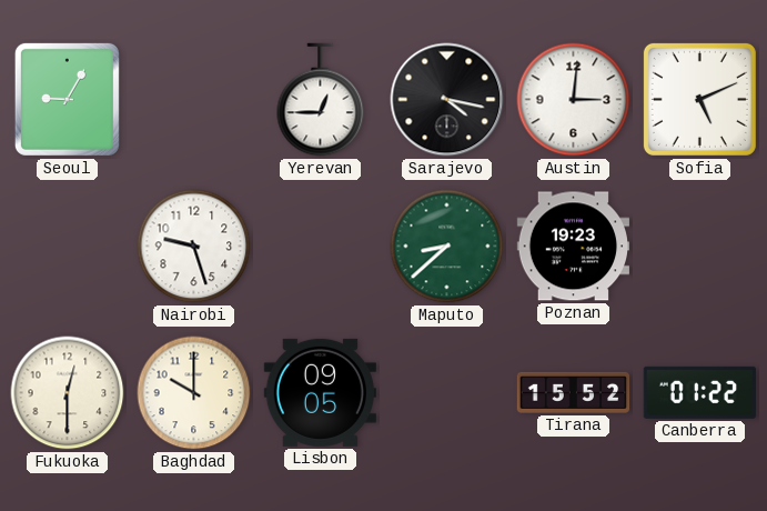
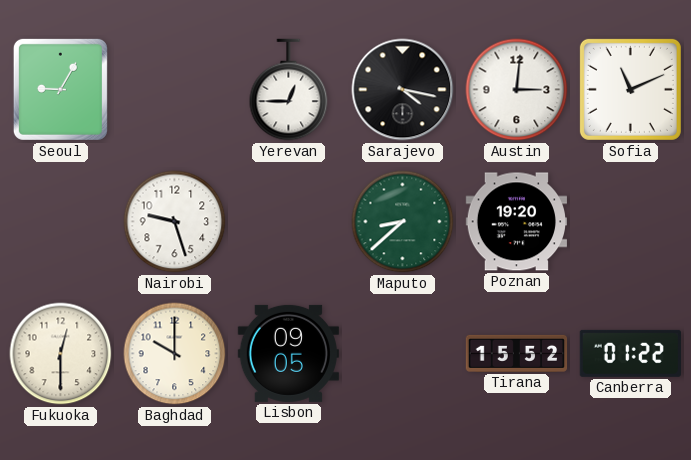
Sofia: 5:11 -> 11:11 (630, 89)
Poznan: 19:23 -> 19:20 (516, 222)
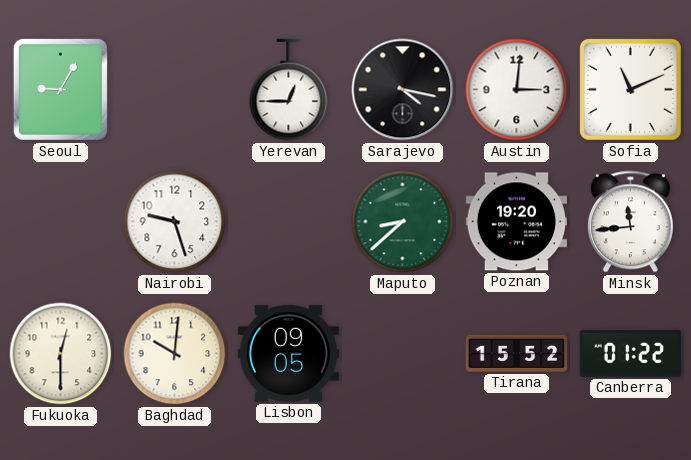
Minsk: none -> 11:44 (630, 222)
Baghdad: 10:00 -> 10:01 (175, 354)
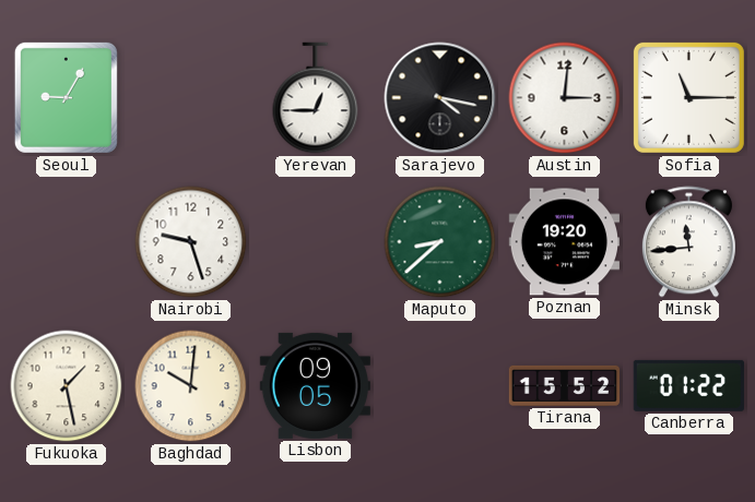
Sofia: 11:11 -> 11:15 (688, 97)
Fukuoka: 12:30 -> 1:28 (67, 386)
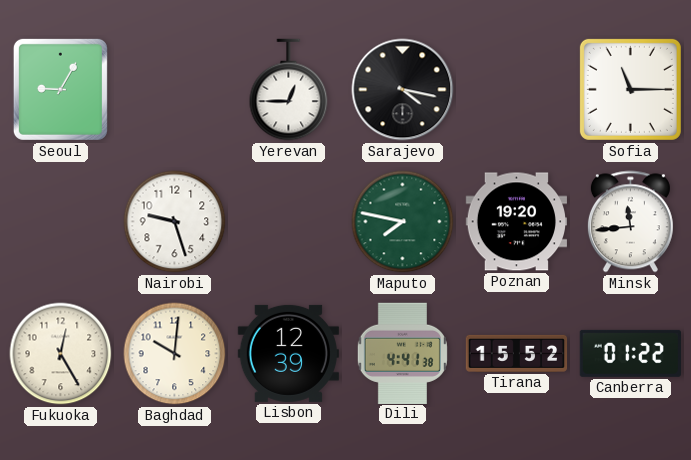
Austin: 3:01 -> none (565, 98)
Maputo: 8:38 -> 7:47 (403, 222)
Fukuoka: 1:28 -> 12:25 (61, 354)
Lisbon: 09:05 -> 12:39 (288, 353)
Dili: none -> 4:41 (402, 353)
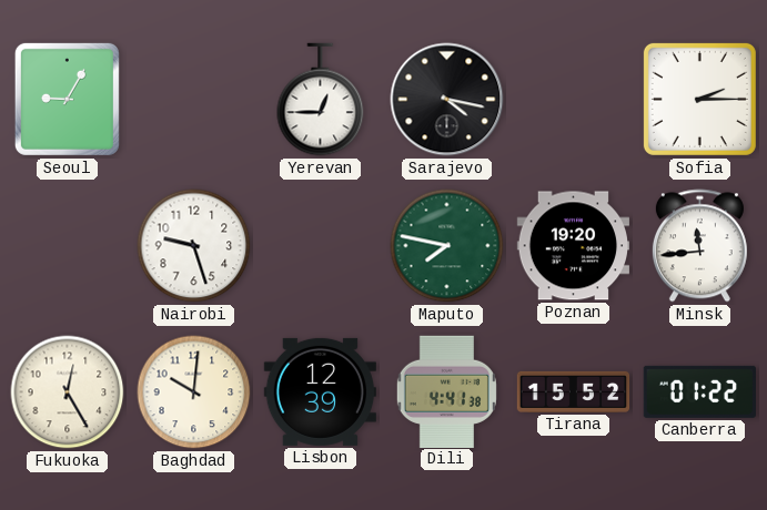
Sofia: 11:15 -> 2:15 (699, 99)
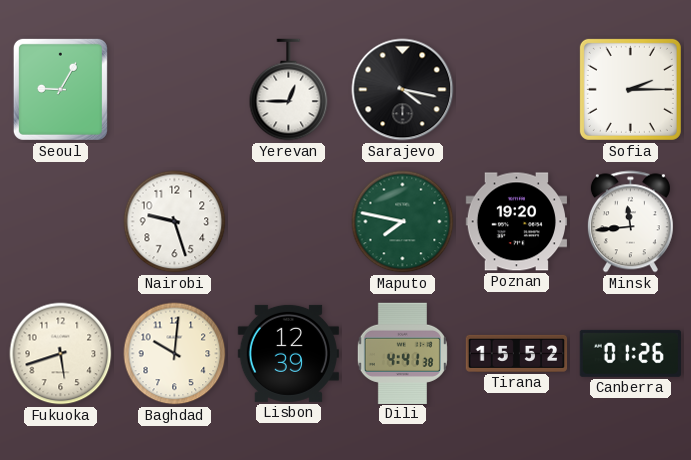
Fukuoka: 12:25 -> 5:42 (61, 354)
Canberra: 01:22 -> 01:26 (630, 353)
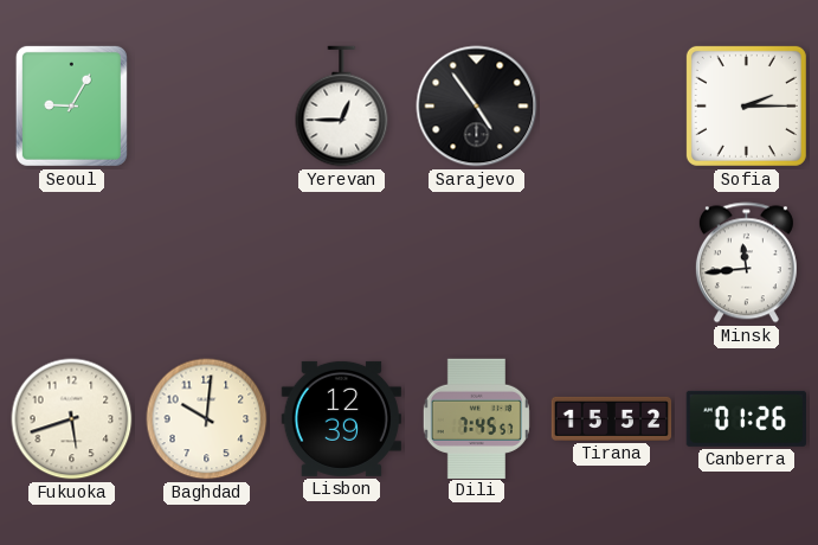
Sarajevo: 4:17 -> 4:54 (477, 107)
Nairobi: 9:27 -> none (175, 222)
Maputo: 7:47 -> none (403, 222)
Poznan: 19:20 -> none (516, 222)
Dili: 4:41 -> 7:45 (476, 418)
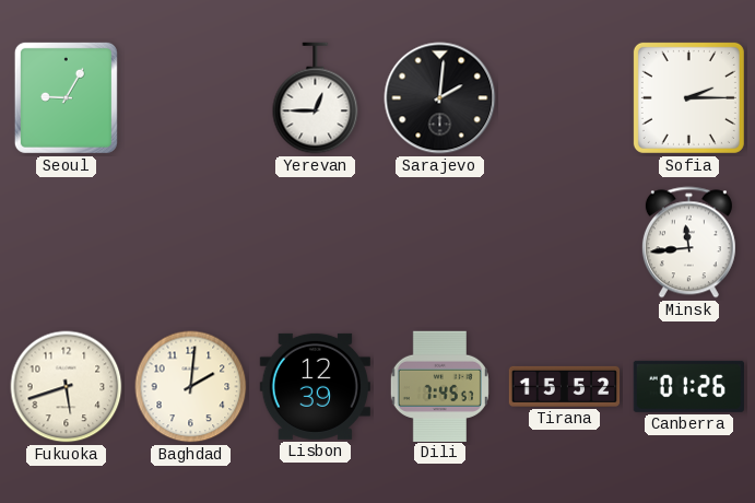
Sarajevo: 4:54 -> 2:01 (440, 98)
Baghdad: 10:01 -> 2:01 (191, 387)
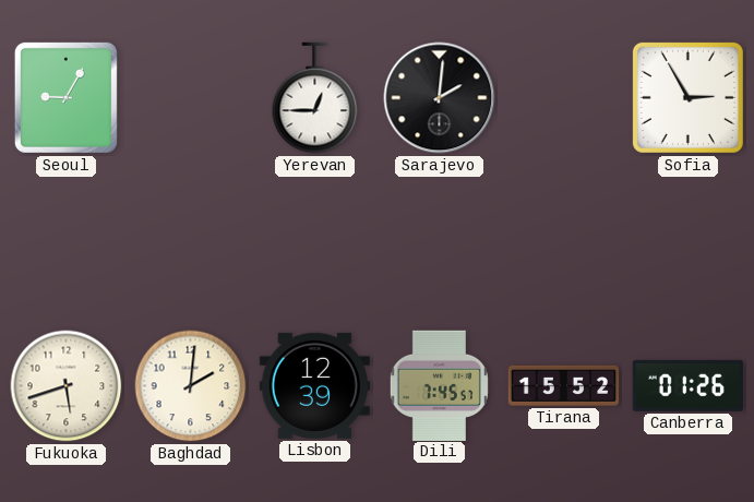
Sofia: 2:15 -> 2:55 (687, 97)
Minsk: 11:44 -> none (688, 243)
